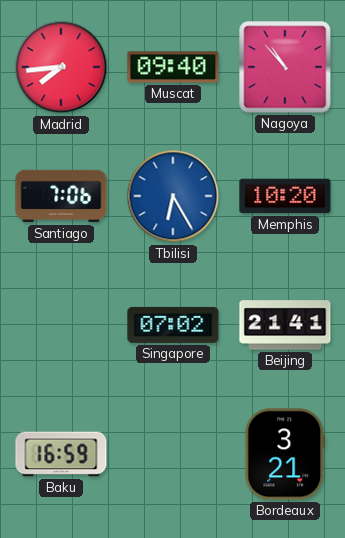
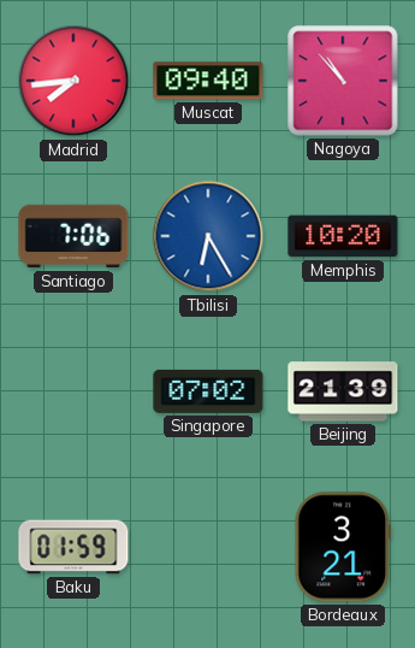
Beijing: 21:41 -> 21:39 (343, 391)
Baku: 16:59 -> 01:59 (73, 547)
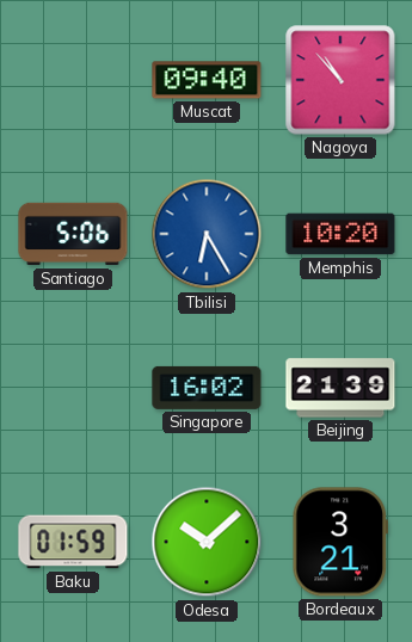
Madrid: 7:44 -> none (73, 81)
Santiago: 7:06 -> 5:06 (73, 234)
Singapore: 07:02 -> 16:02 (207, 388)
Odesa: none -> 10:08 (207, 542)
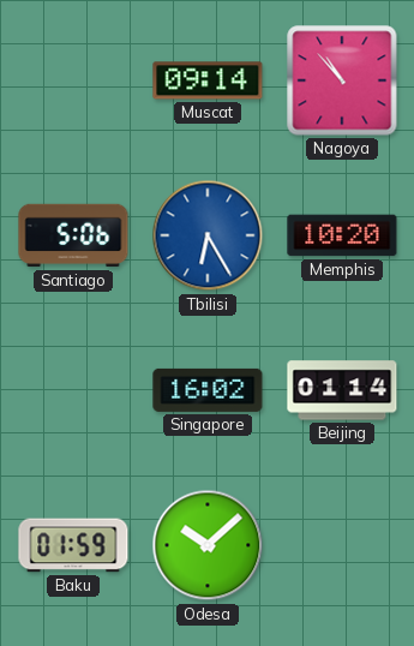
Muscat: 09:40 -> 09:14 (208, 80)
Beijing: 21:39 -> 01:14 (342, 390)
Bordeaux: 3:21 -> none (339, 542)
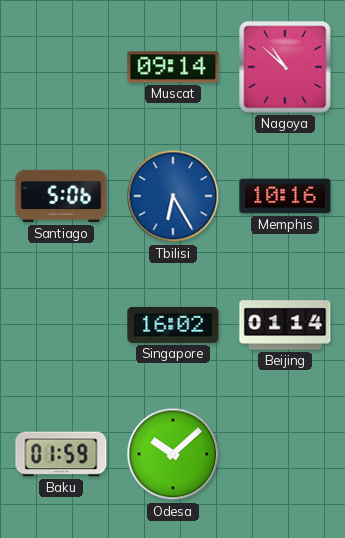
Nagoya: 10:53 -> 10:52 (285, 67)
Memphis: 10:20 -> 10:16 (285, 196)
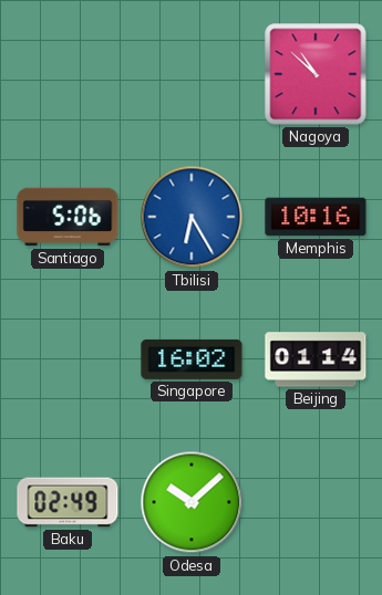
Muscat: 09:14 -> none (173, 67)
Baku: 01:59 -> 02:49 (68, 502)
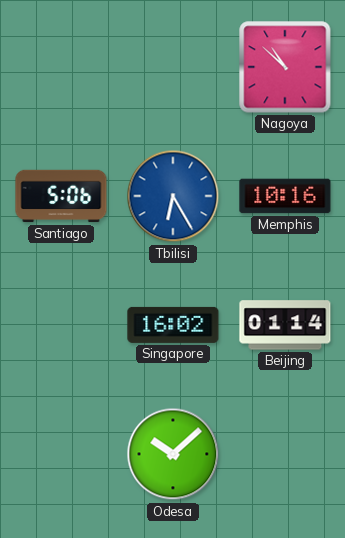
Baku: 02:49 -> none (68, 502)
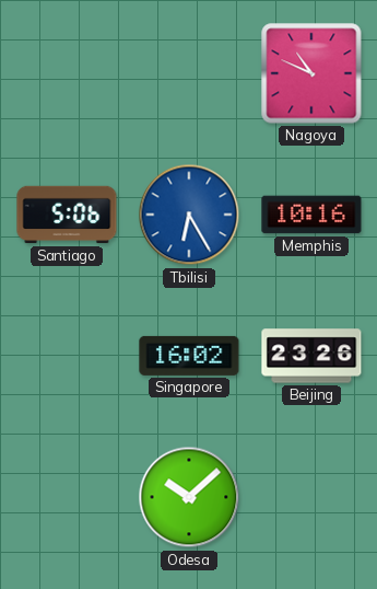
Nagoya: 10:52 -> 10:49 (311, 73)
Beijing: 01:14 -> 23:26 (311, 356)
